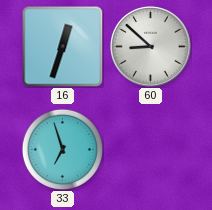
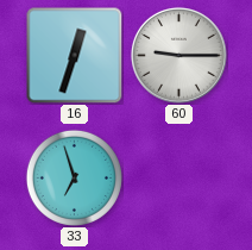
60: 8:52 -> 9:15 (178, 55)
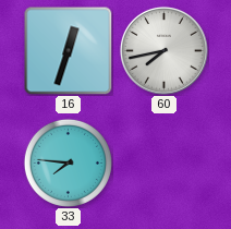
60: 9:15 -> 7:43 (163, 50)
33: 6:57 -> 7:46 (68, 162)
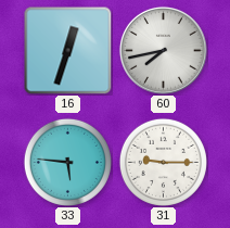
33: 7:46 -> 5:46 (67, 162)
31: none -> 9:15 (163, 162)
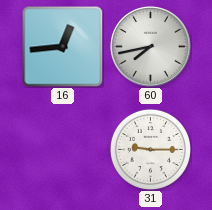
16: 12:33 -> 12:44 (62, 46)
33: 5:46 -> none (67, 162)
